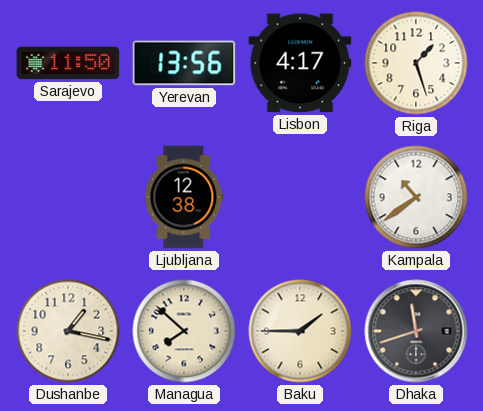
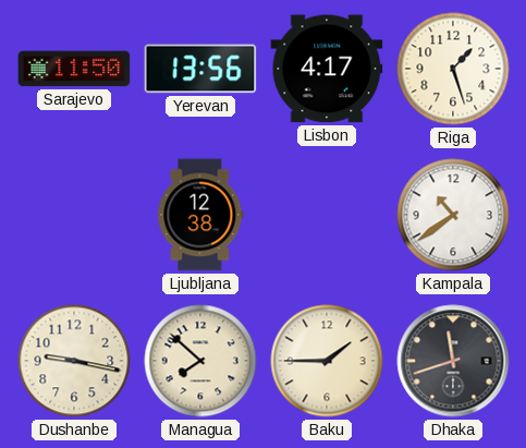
Dushanbe: 1:17 -> 9:17 (74, 361)
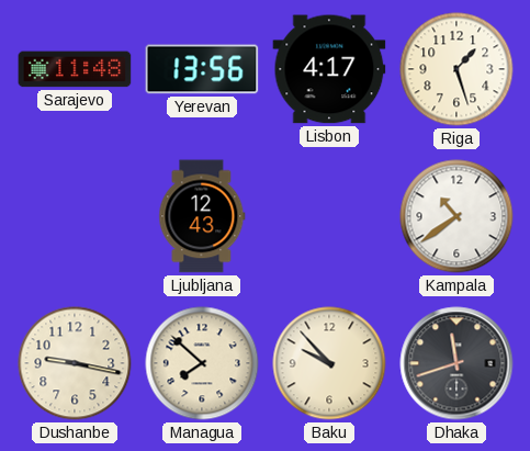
Sarajevo: 11:50 -> 11:48 (75, 69)
Ljubljana: 12:38 -> 12:43 (202, 216)
Baku: 1:45 -> 9:53 (329, 363)
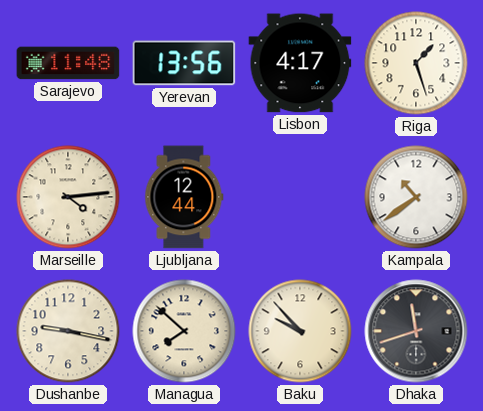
Marseille: none -> 4:14 (68, 197)
Ljubljana: 12:43 -> 12:44 (184, 197)
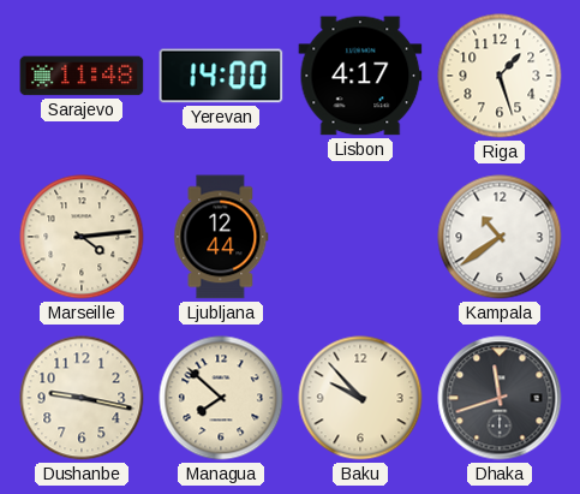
Yerevan: 13:56 -> 14:00 (221, 76)
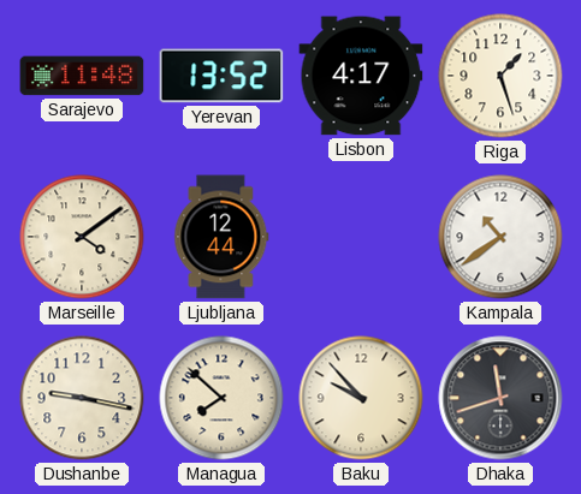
Yerevan: 14:00 -> 13:52 (221, 76)
Marseille: 4:14 -> 4:09 (82, 237)
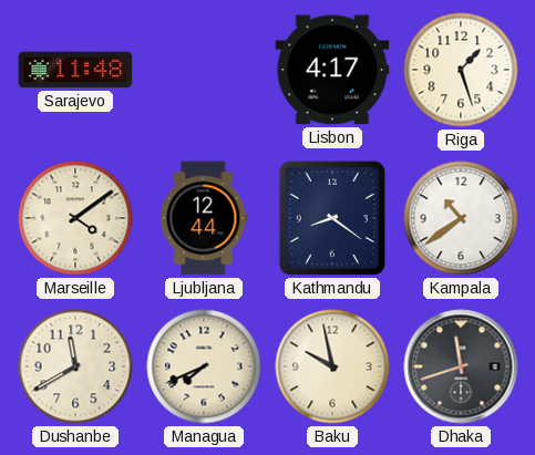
Yerevan: 13:52 -> none (221, 76)
Kathmandu: none -> 8:21 (332, 218)
Dushanbe: 9:17 -> 11:40 (75, 366)
Managua: 7:52 -> 7:41 (204, 366)
Baku: 9:53 -> 9:58 (332, 366)
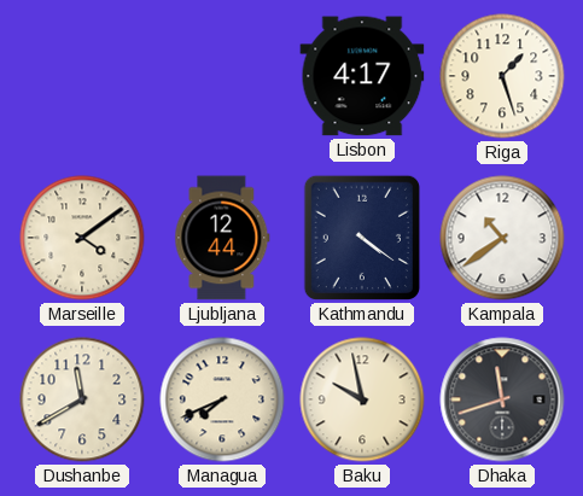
Sarajevo: 11:48 -> none (75, 70)
Kathmandu: 8:21 -> 4:21 (362, 238)
